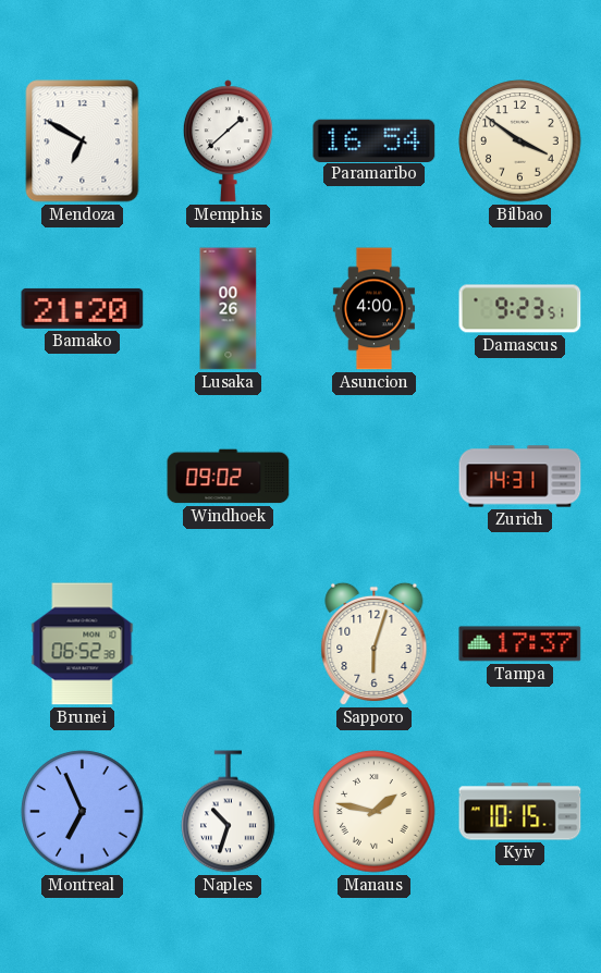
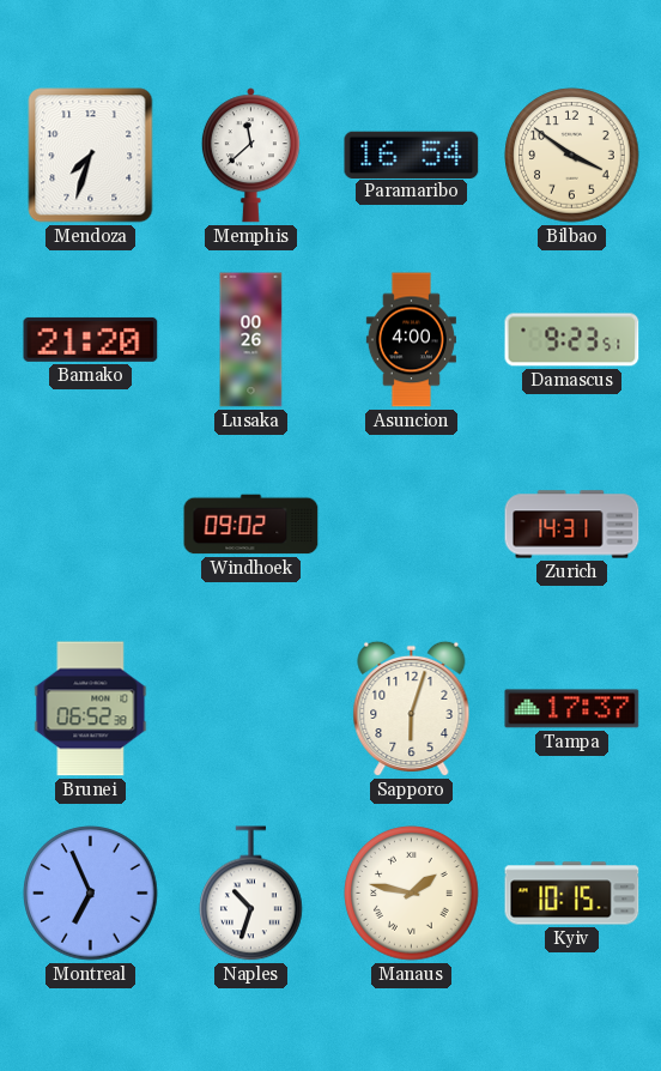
Mendoza: 6:50 -> 7:33 (91, 156)
Memphis: 1:38 -> 11:38 (250, 156)
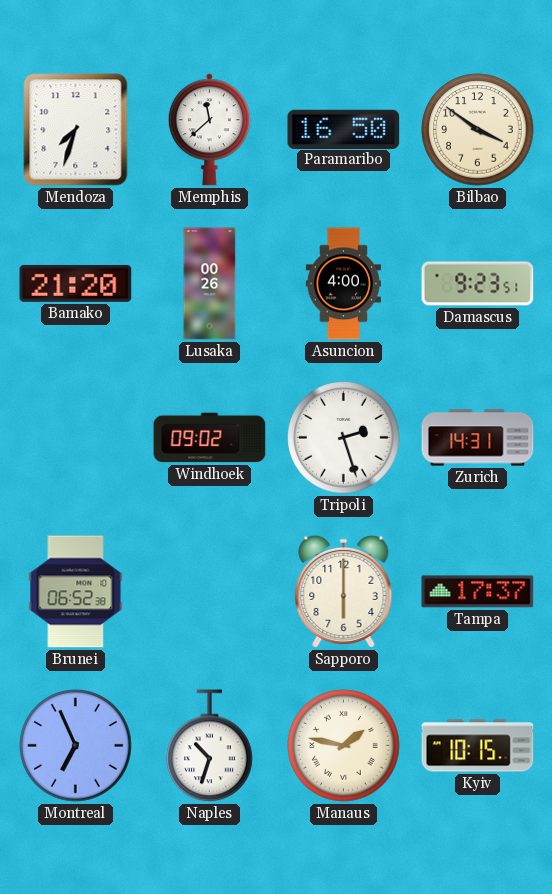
Paramaribo: 16:54 -> 16:50 (344, 129)
Tripoli: none -> 2:27 (344, 438)
Sapporo: 6:03 -> 6:00 (344, 592)
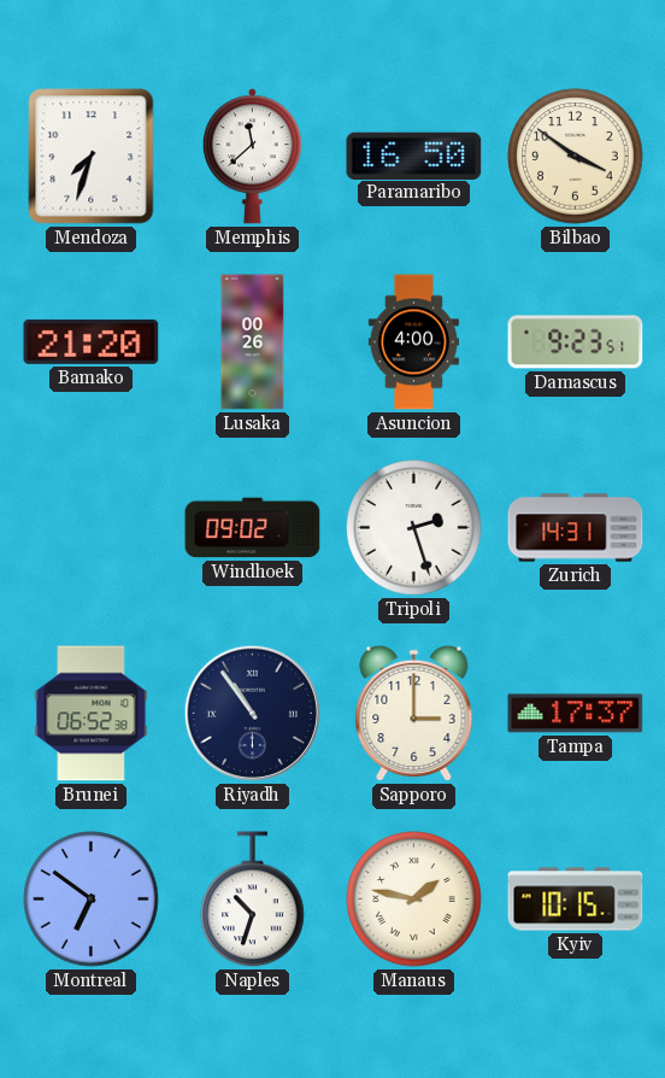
Riyadh: none -> 10:54 (252, 713)
Sapporo: 6:00 -> 3:00 (414, 714)
Montreal: 6:56 -> 6:51 (92, 900)
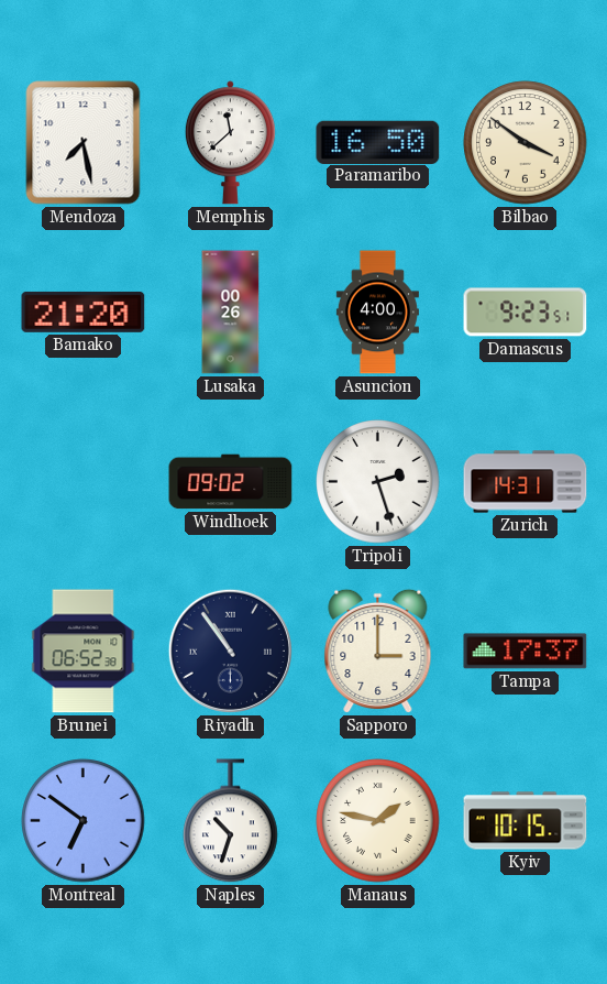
Mendoza: 7:33 -> 7:28 (84, 143)
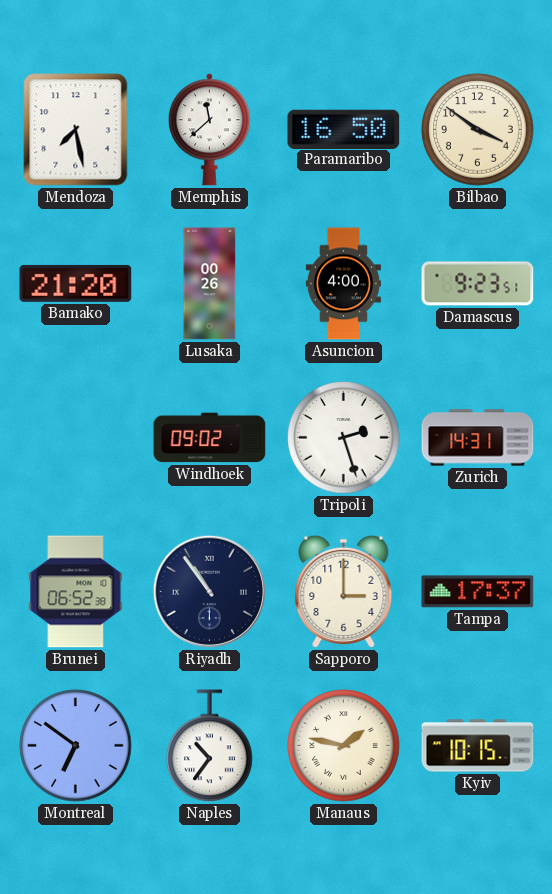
Naples: 10:33 -> 10:36 (210, 746)
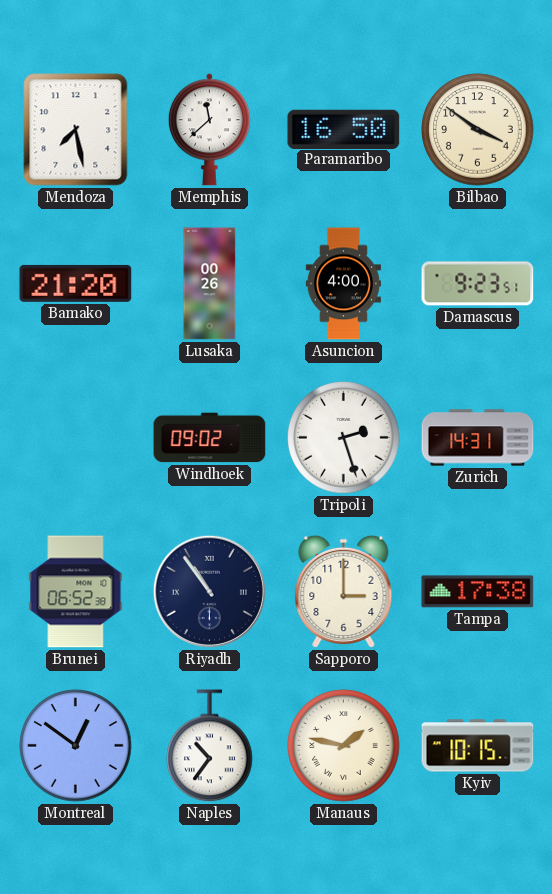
Tampa: 17:37 -> 17:38 (478, 592)
Montreal: 6:51 -> 12:51 (76, 746)
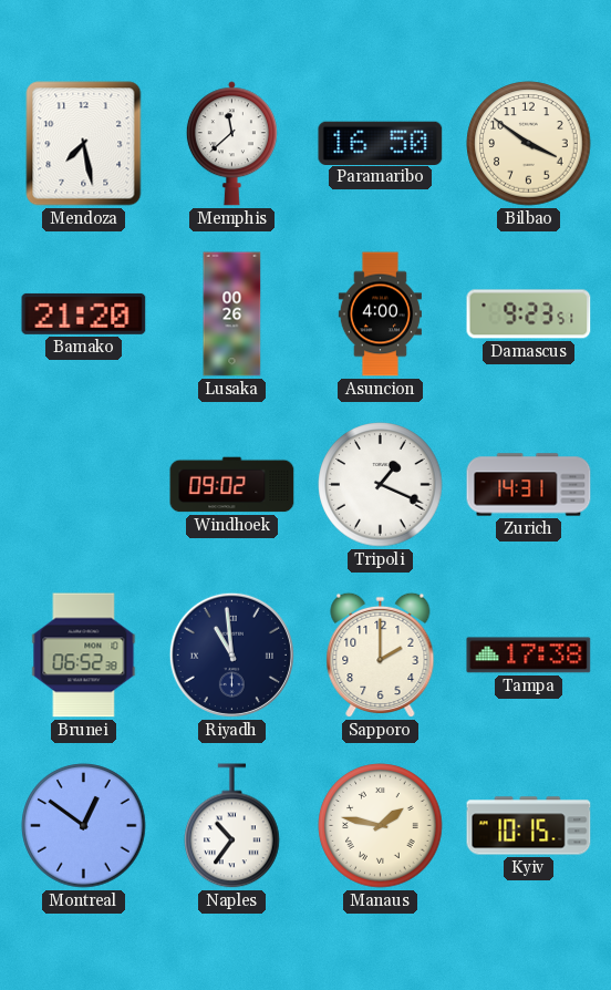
Tripoli: 2:27 -> 1:19 (381, 485)
Riyadh: 10:54 -> 10:59 (231, 654)
Sapporo: 3:00 -> 2:00 (381, 656)
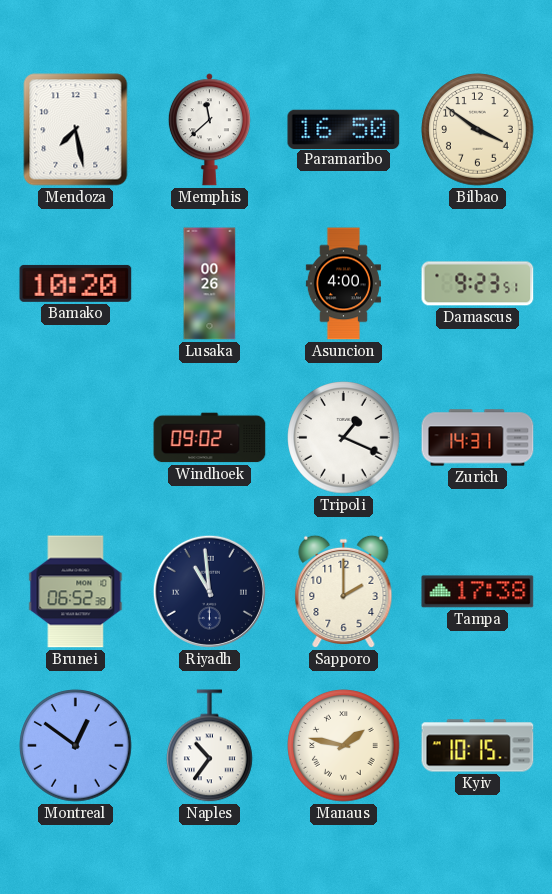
Bamako: 21:20 -> 10:20 (76, 283)
